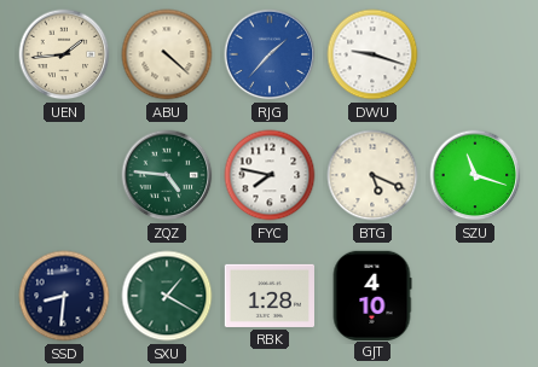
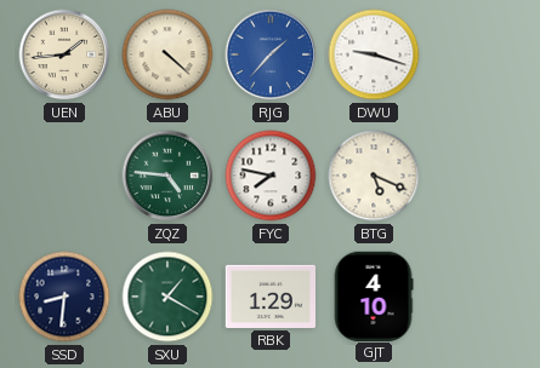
SZU: 11:18 -> none (475, 175)
RBK: 1:28 -> 1:29 (269, 297)
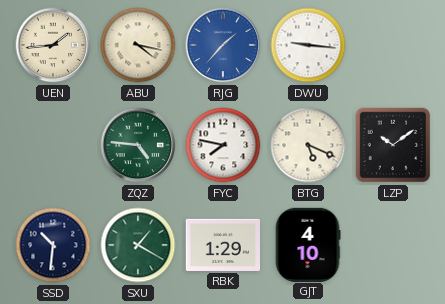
ABU: 4:22 -> 4:17 (138, 45)
DWU: 9:18 -> 9:16 (308, 45)
LZP: none -> 10:09 (393, 145)
SSD: 8:31 -> 10:31 (53, 245)
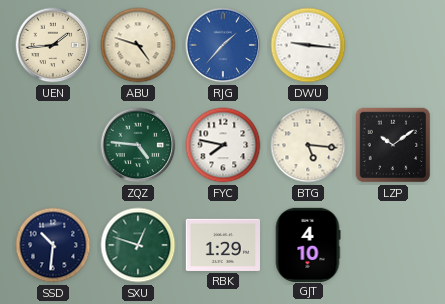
ABU: 4:17 -> 4:48 (138, 45)
BTG: 5:19 -> 5:16 (308, 145)
SXU: 1:20 -> 12:48 (138, 245)
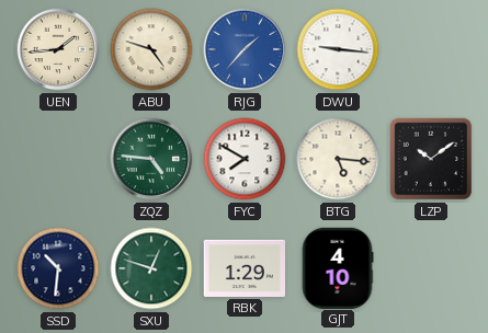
FYC: 7:47 -> 7:50 (245, 159)
